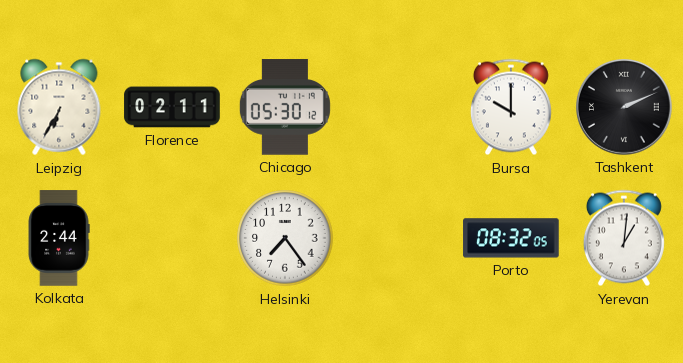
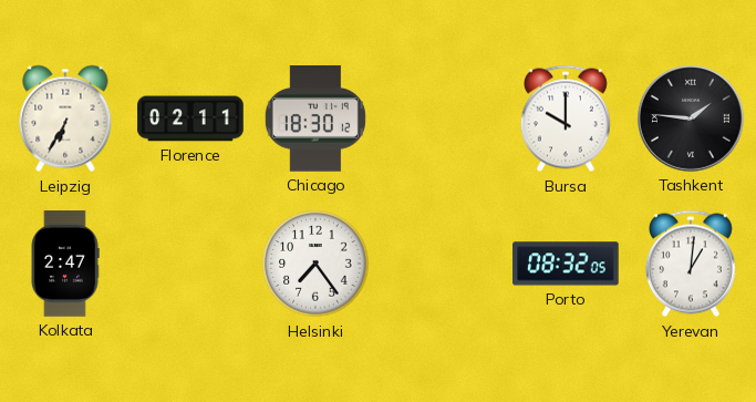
Chicago: 05:30 -> 18:30 (315, 118)
Tashkent: 2:11 -> 1:46 (692, 120)
Kolkata: 2:44 -> 2:47 (65, 264)
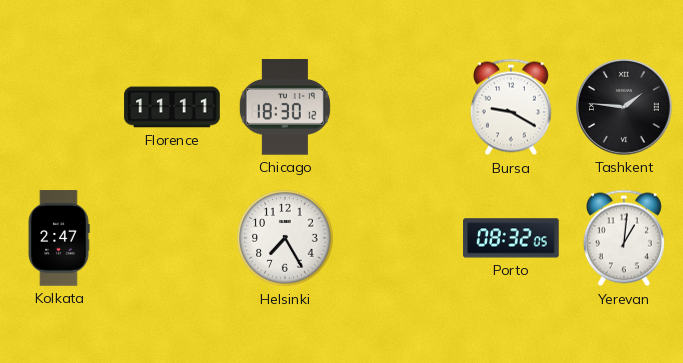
Leipzig: 6:35 -> none (65, 118)
Florence: 02:11 -> 11:11 (172, 107)
Bursa: 10:00 -> 9:20 (511, 107)
Helsinki: 7:24 -> 7:25 (285, 238)
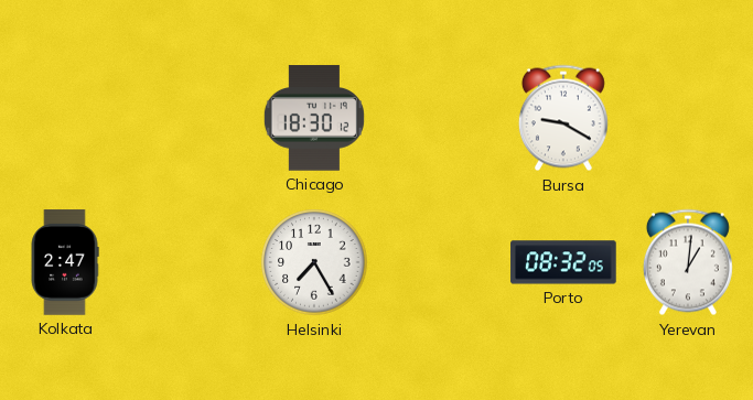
Florence: 11:11 -> none (172, 107)
Tashkent: 1:46 -> none (625, 108)
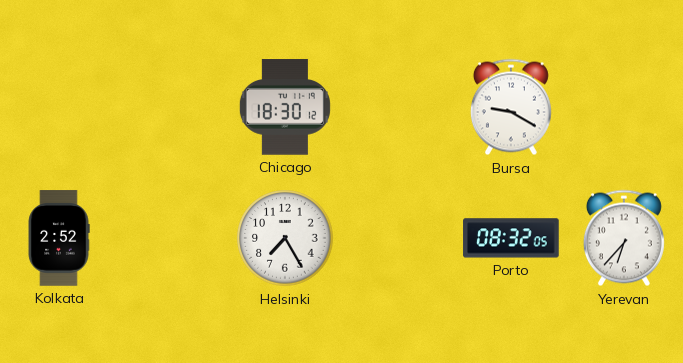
Kolkata: 2:47 -> 2:52 (59, 238)
Yerevan: 1:01 -> 6:37 (624, 238)
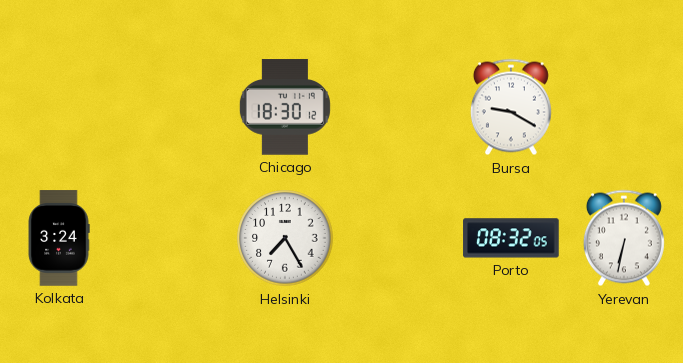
Kolkata: 2:52 -> 3:24 (59, 238)
Yerevan: 6:37 -> 6:32 (624, 238)
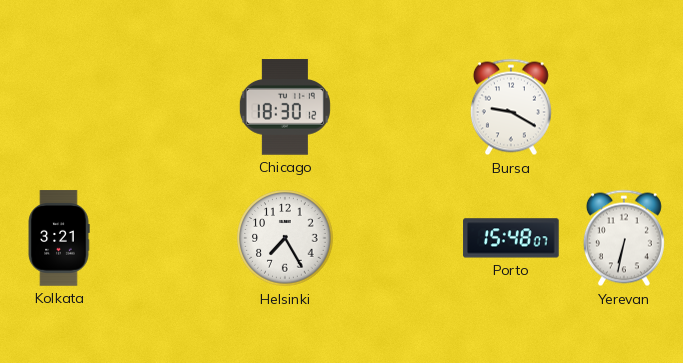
Kolkata: 3:24 -> 3:21 (59, 238)
Porto: 08:32 -> 15:48 (511, 238)
